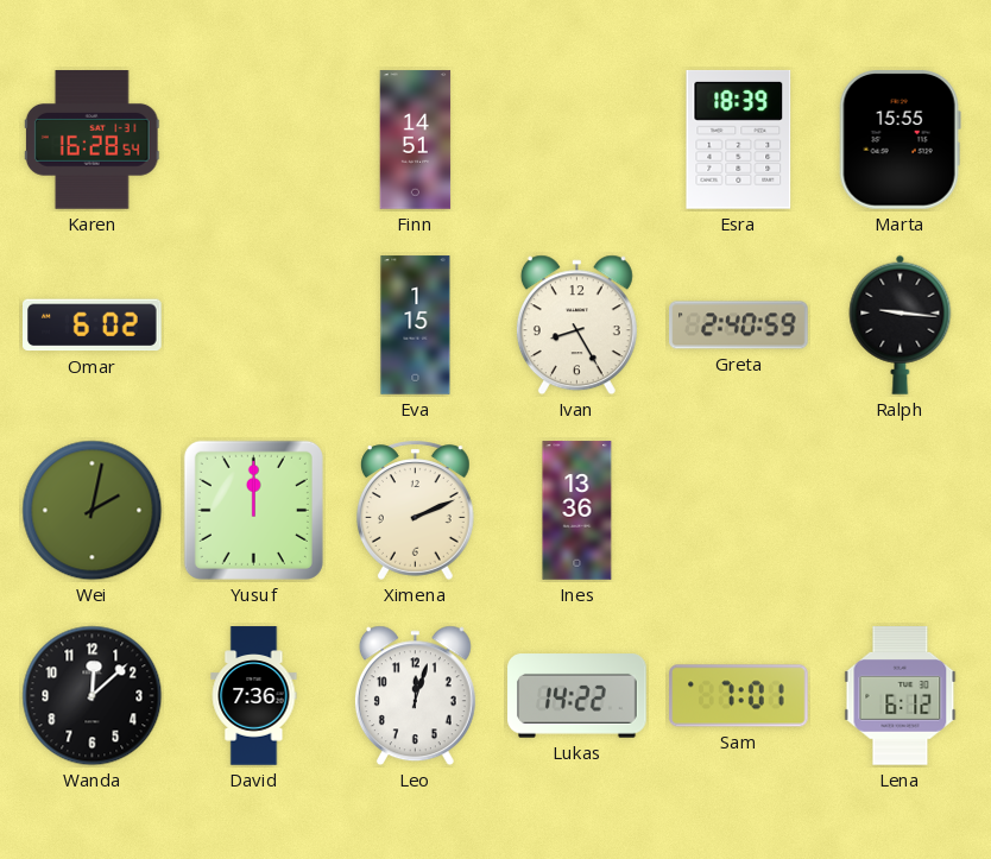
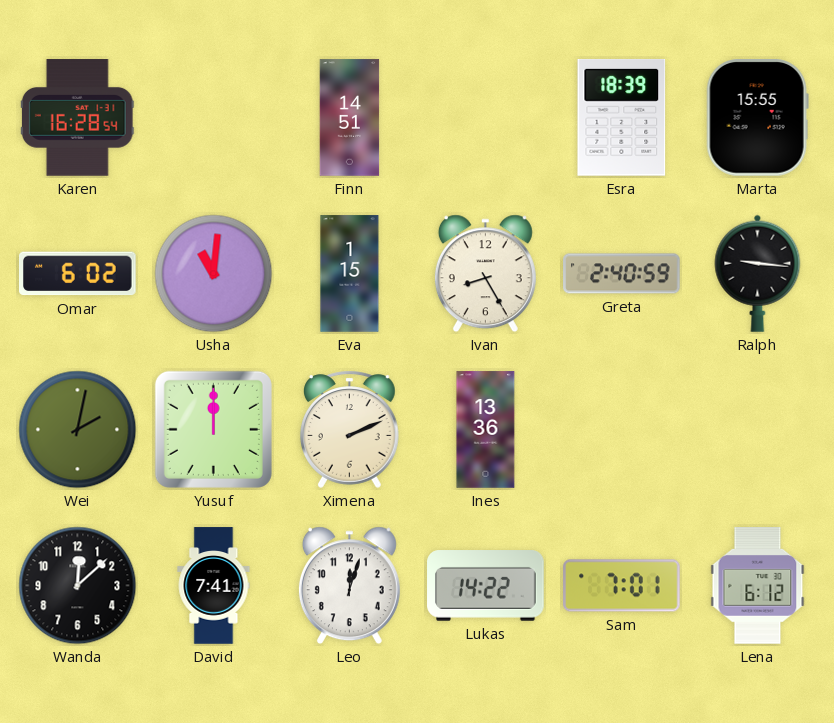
Usha: none -> 11:01 (214, 274)
David: 7:36 -> 7:41 (214, 586)
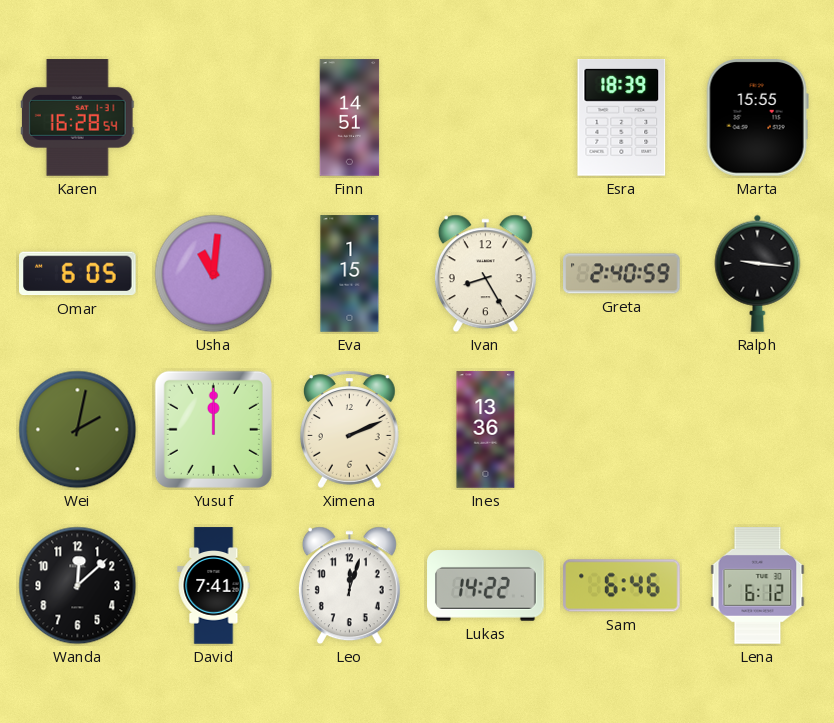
Omar: 6:02 -> 6:05 (78, 274)
Sam: 7:01 -> 6:46 (622, 586)
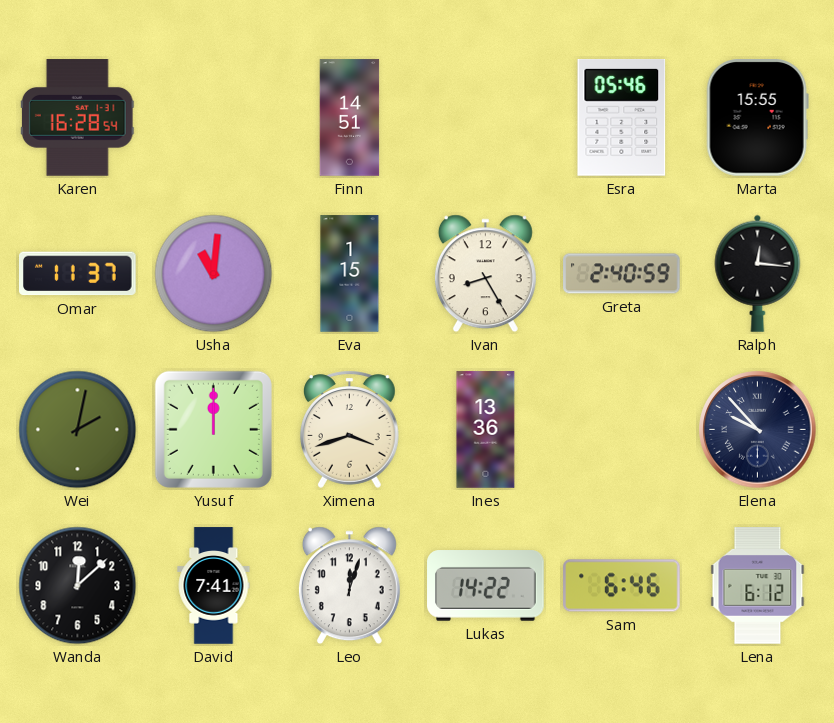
Esra: 18:39 -> 05:46 (622, 117)
Omar: 6:05 -> 11:37 (78, 274)
Ralph: 9:16 -> 12:16 (758, 273)
Ximena: 2:11 -> 3:42 (350, 429)
Elena: none -> 9:53 (758, 430)
